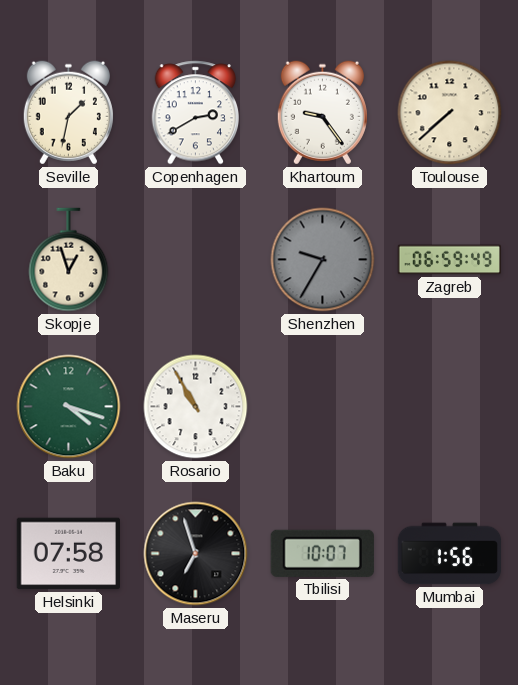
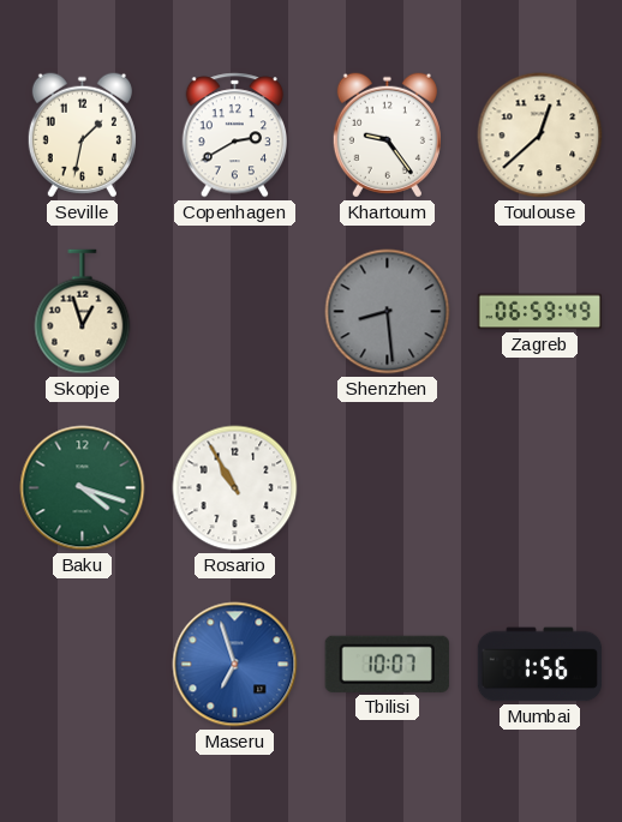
Toulouse: 7:38 -> 12:38 (540, 136)
Shenzhen: 9:35 -> 8:29 (388, 312)
Helsinki: 07:58 -> none (68, 554)
Maseru dial: black -> blue (235, 665)
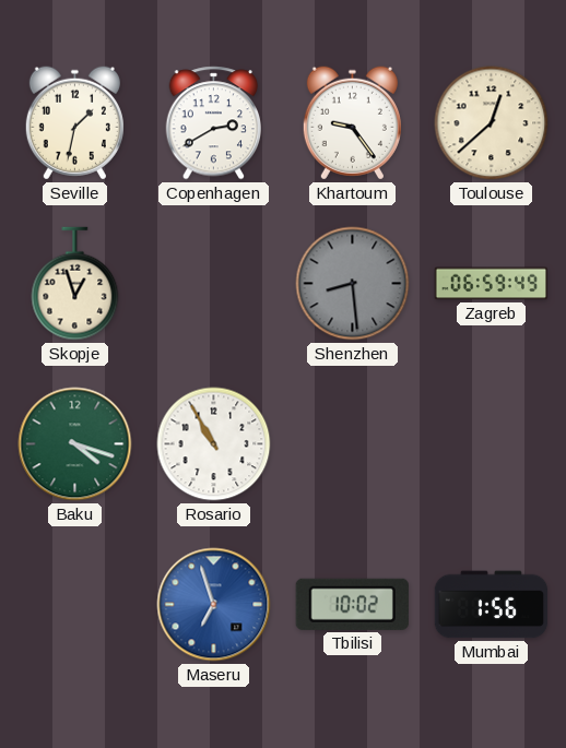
Tbilisi: 10:07 -> 10:02 (352, 604)
